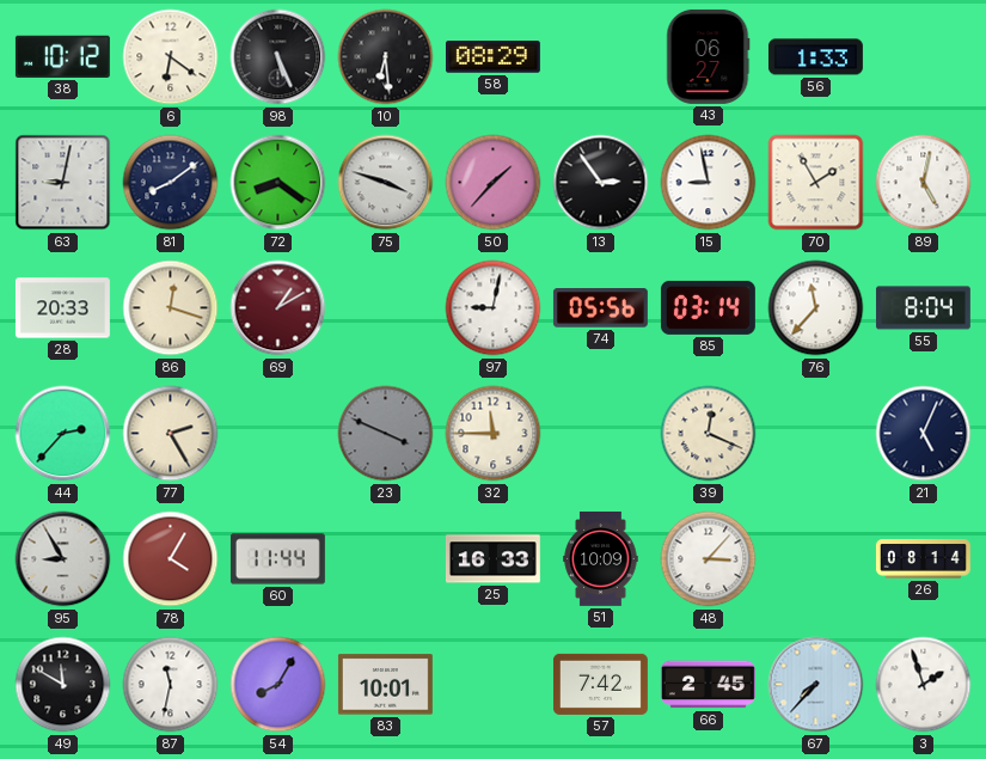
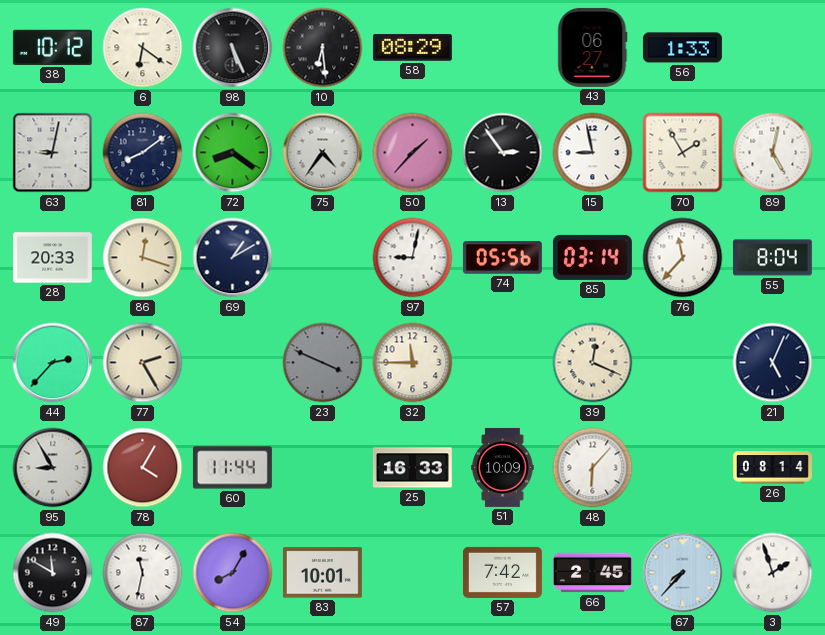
75: 3:48 -> 4:36 (323, 153)
69 dial: burgundy -> navy (233, 258)
48: 3:07 -> 6:07 (593, 468)
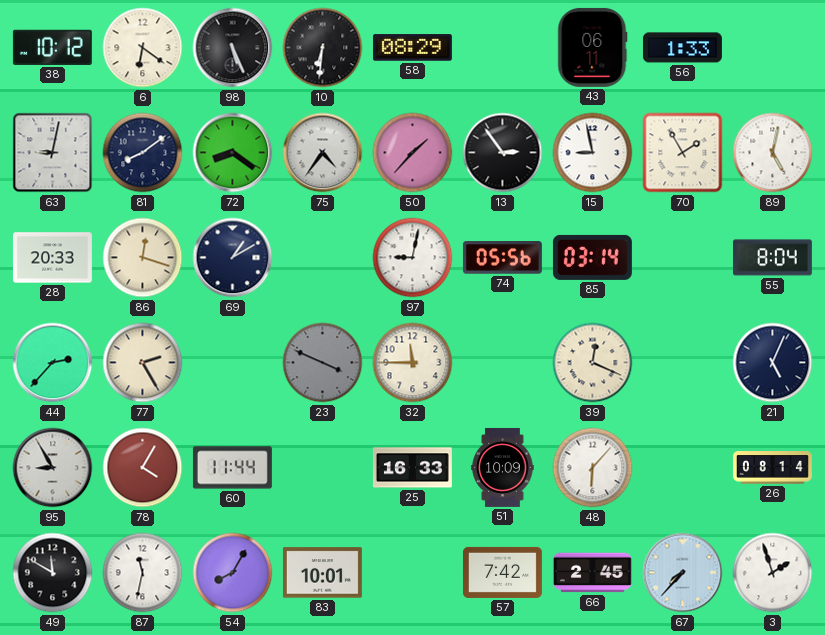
10: 6:29 -> 6:31 (323, 48)
43: 06:27 -> 06:11 (593, 47)
76: 11:37 -> none (683, 258)
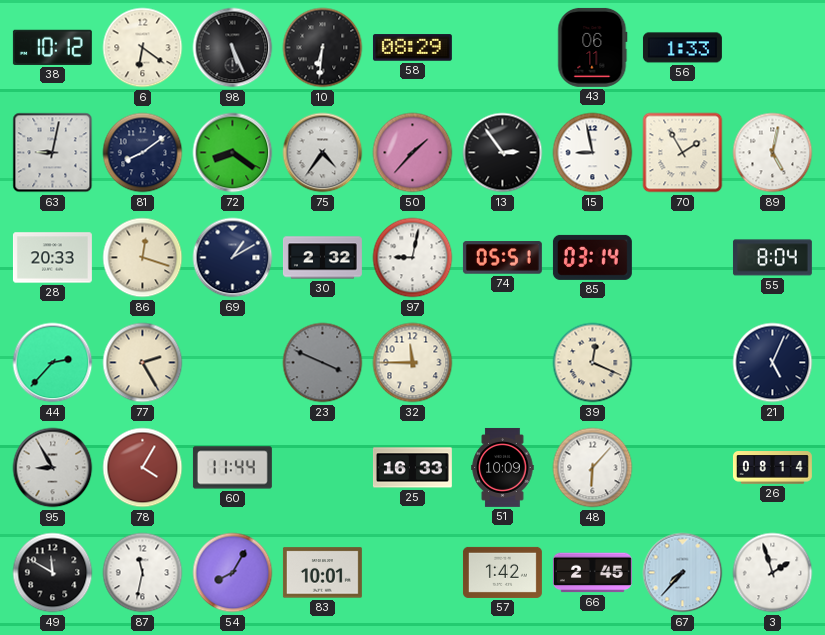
30: none -> 2:32 (322, 258)
74: 05:56 -> 05:51 (502, 258)
57: 7:42 -> 1:42 (502, 572)
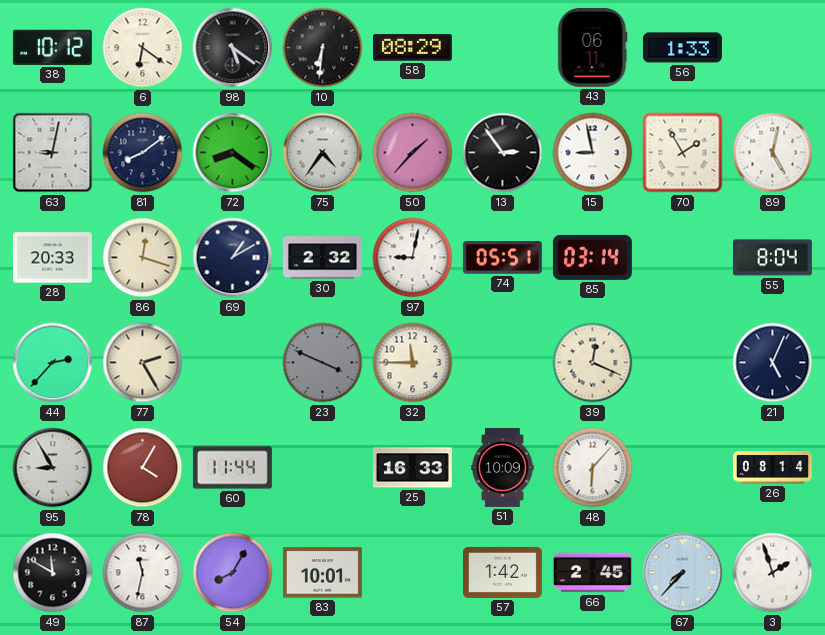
98: 5:26 -> 5:21 (233, 48)
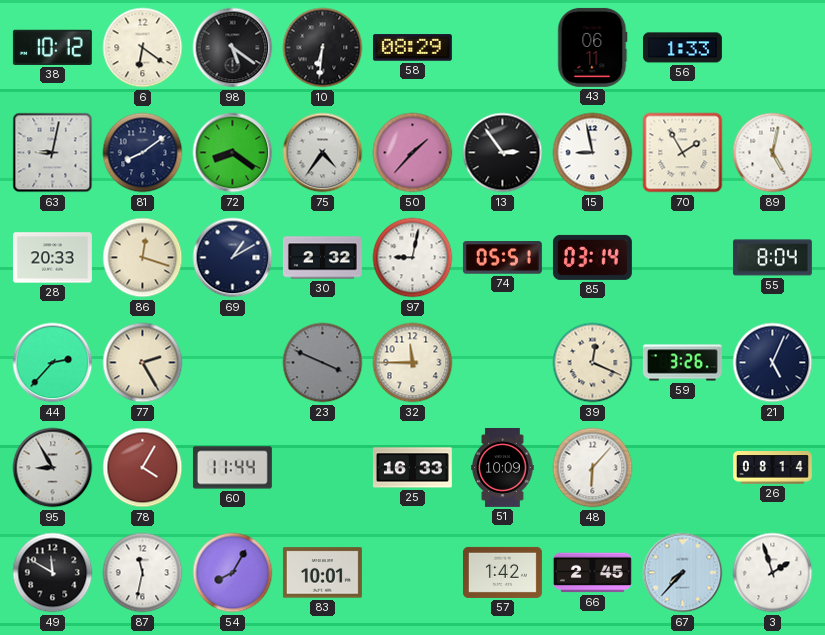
59: none -> 3:26 (682, 363)
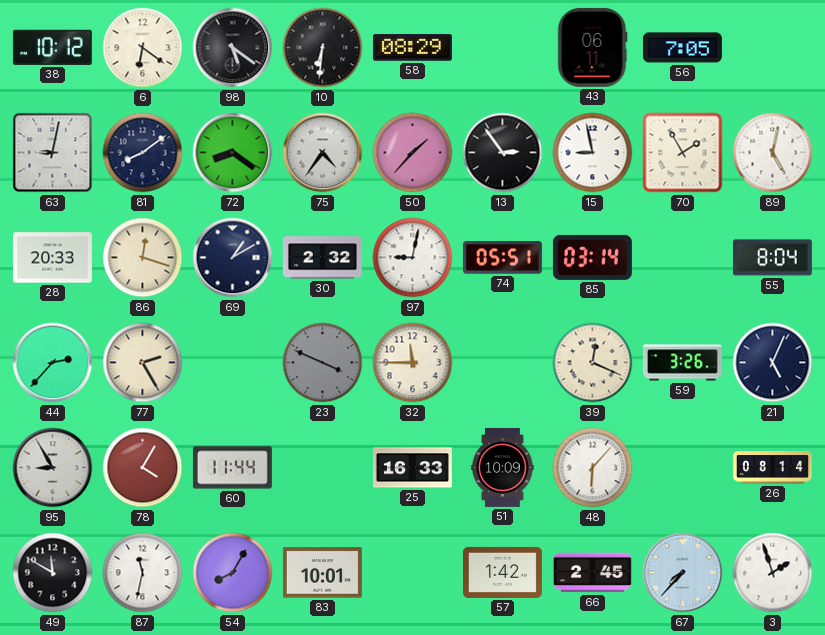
56: 1:33 -> 7:05 (682, 48)
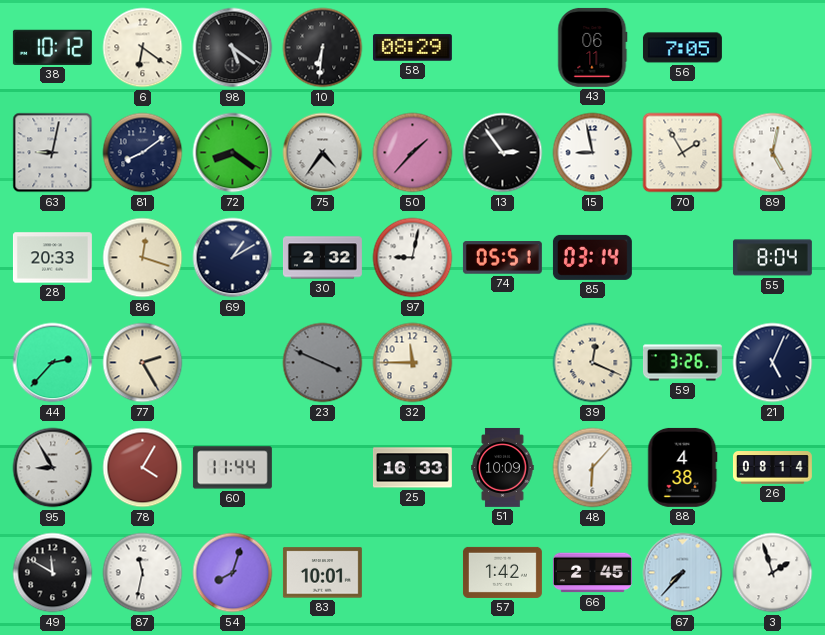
88: none -> 4:38 (683, 467)
54: 8:05 -> 8:03 (233, 573)
